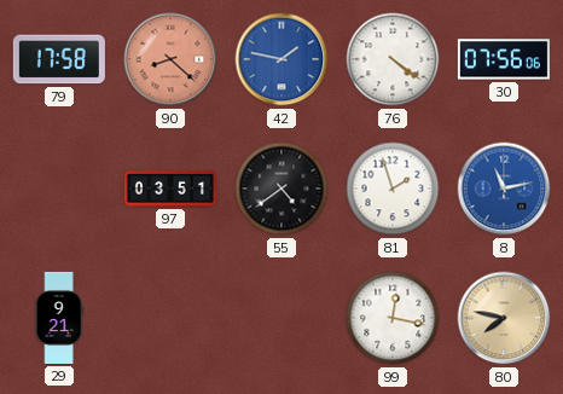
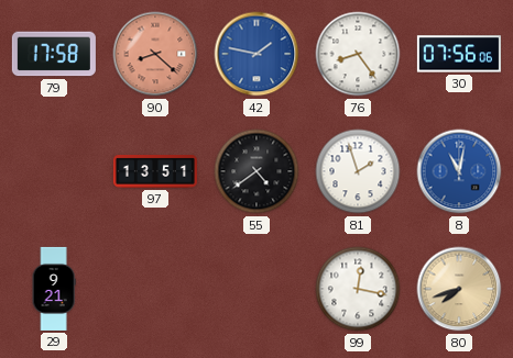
76: 4:21 -> 8:24 (358, 54)
97: 03:51 -> 13:51 (155, 172)
8: 11:13 -> 11:02 (459, 171)
80: 7:47 -> 7:42 (459, 289)
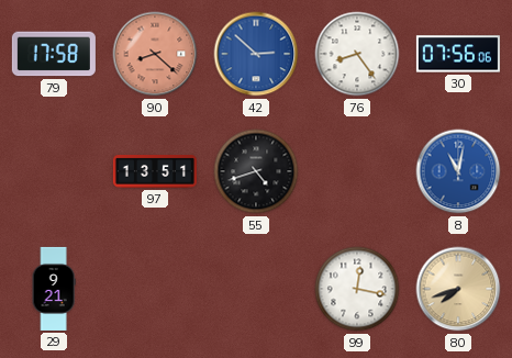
42: 1:47 -> 2:52 (256, 54)
55: 4:39 -> 4:42 (256, 171)
81: 1:57 -> none (358, 171)
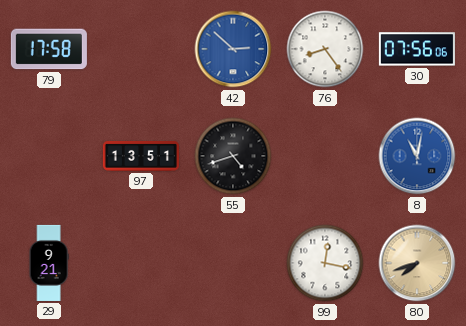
90: 8:22 -> none (155, 54)
